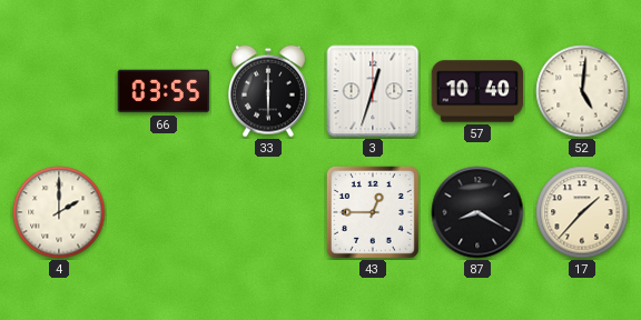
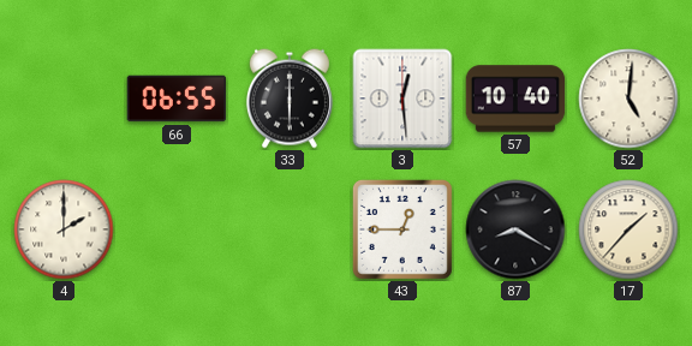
66: 03:55 -> 06:55 (177, 99)
3: 12:33 -> 12:29 (402, 99)
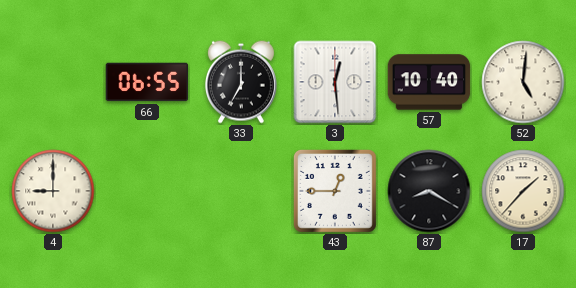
33: 6:00 -> 7:00 (241, 82)
4: 2:00 -> 9:00 (53, 191)
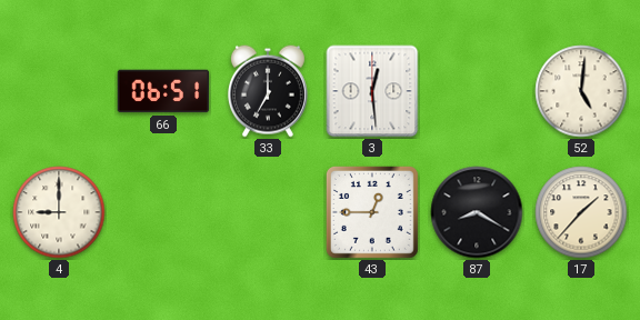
66: 06:55 -> 06:51 (163, 91)
57: 10:40 -> none (429, 82)
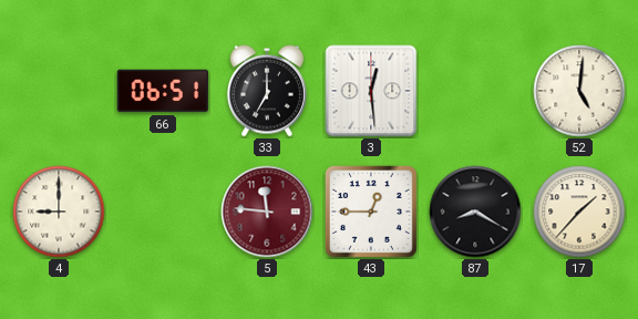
5: none -> 11:46 (267, 212)
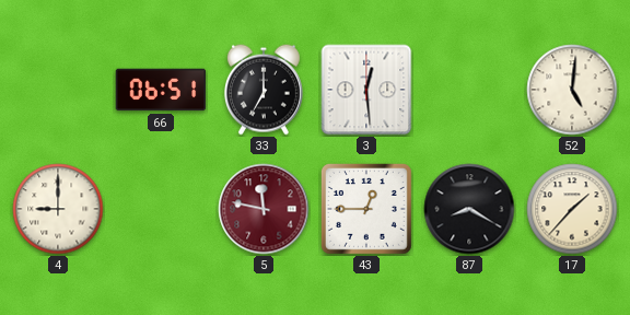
5: 11:46 -> 11:47 (264, 209)
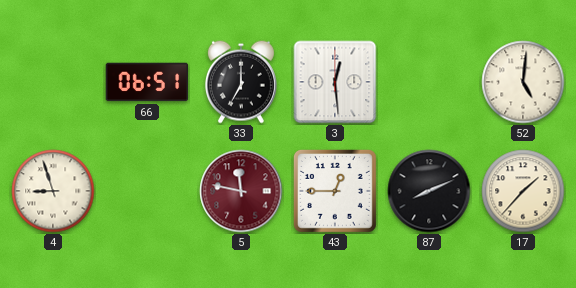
4: 9:00 -> 8:57 (53, 191)
87: 8:20 -> 8:11 (429, 191)
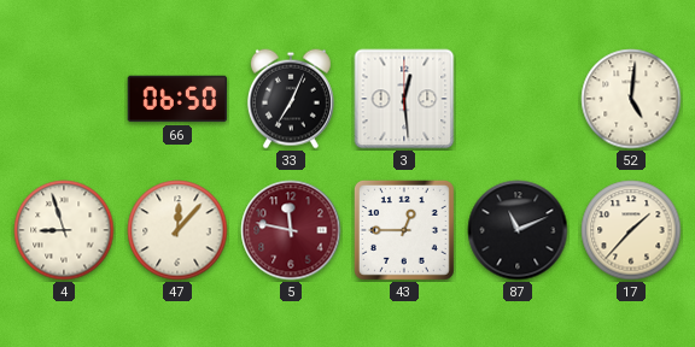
66: 06:51 -> 06:50 (177, 99)
33: 7:00 -> 7:04 (291, 99)
47: none -> 12:07 (177, 230)
87: 8:11 -> 11:11 (518, 230)
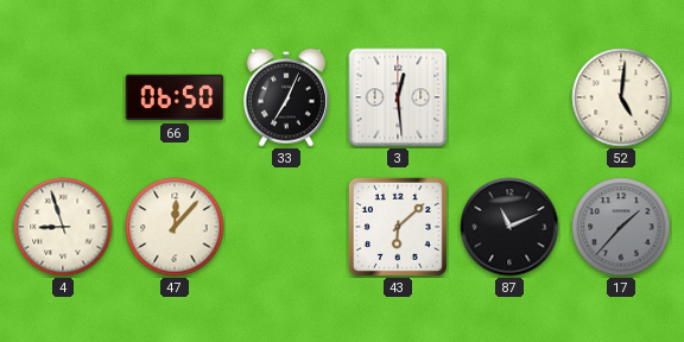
5: 11:47 -> none (291, 230)
43: 12:45 -> 6:08 (398, 227)
17 dial: cream -> grey (621, 227)
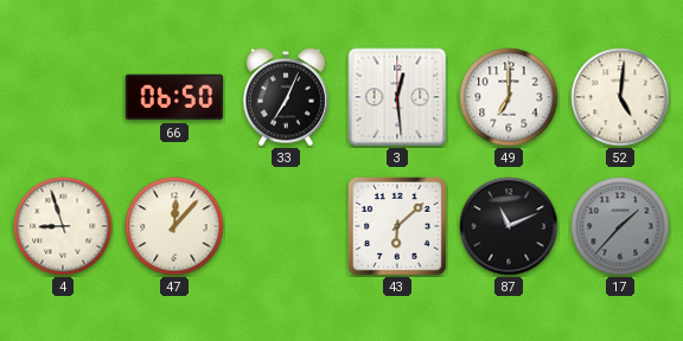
49: none -> 7:00 (509, 97)
